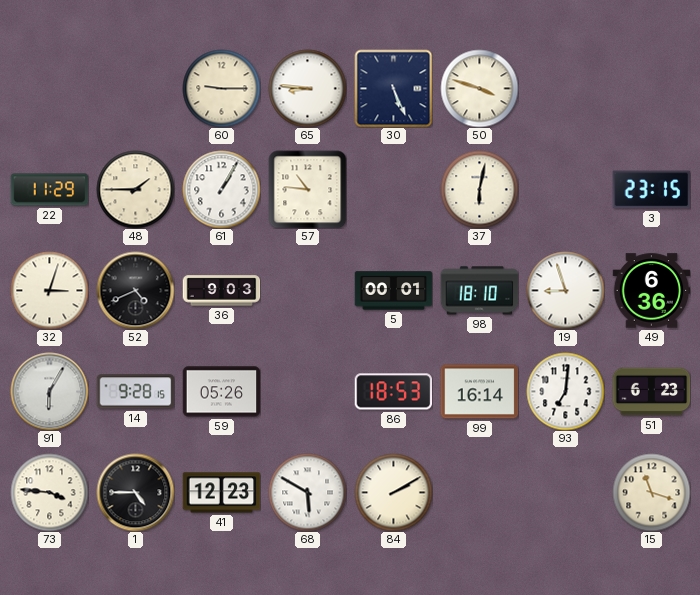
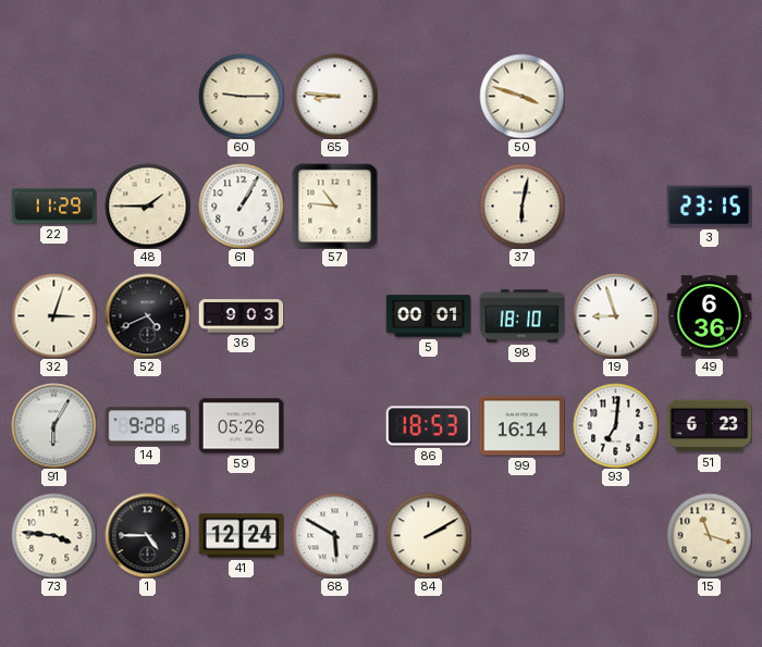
30: 5:26 -> none (393, 88)
41: 12:23 -> 12:24 (241, 536)
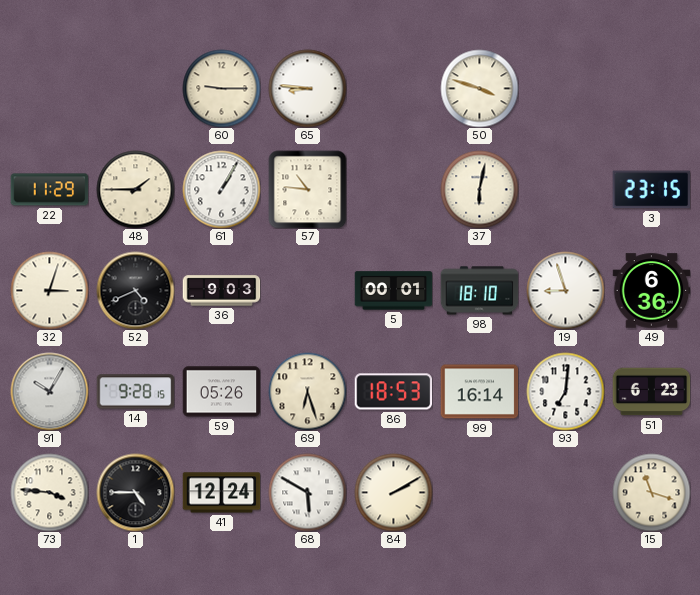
91: 6:05 -> 10:05 (49, 391)
69: none -> 6:27 (307, 391)
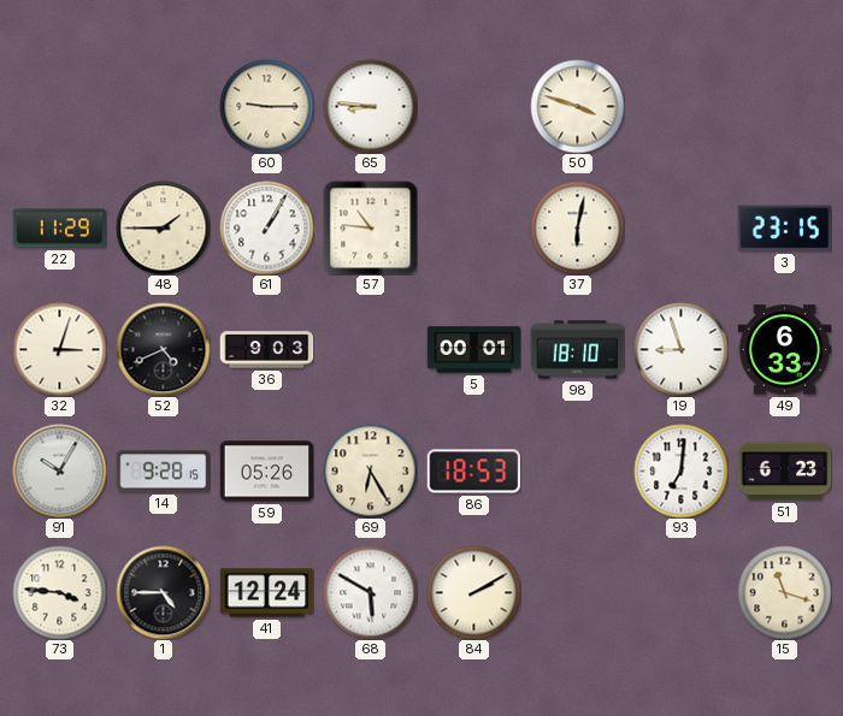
49: 6:36 -> 6:33 (784, 350)
69: 6:27 -> 6:25 (370, 471)
99: 16:14 -> none (479, 392)
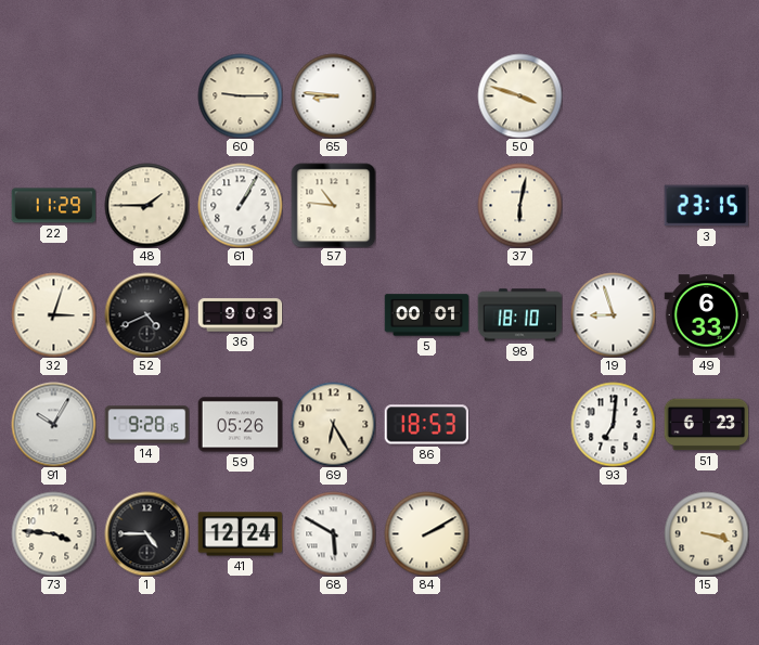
15: 11:18 -> 3:18 (706, 533)
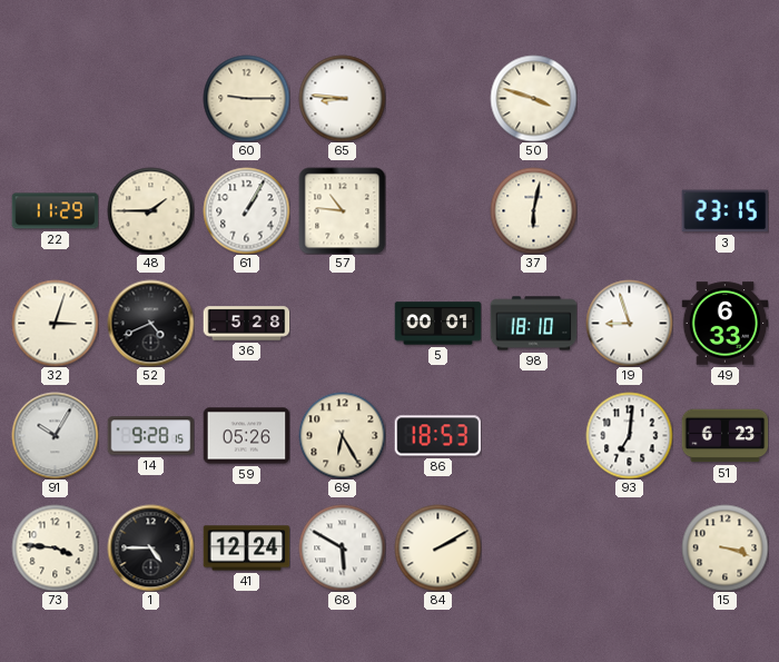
36: 9:03 -> 5:28 (246, 324)
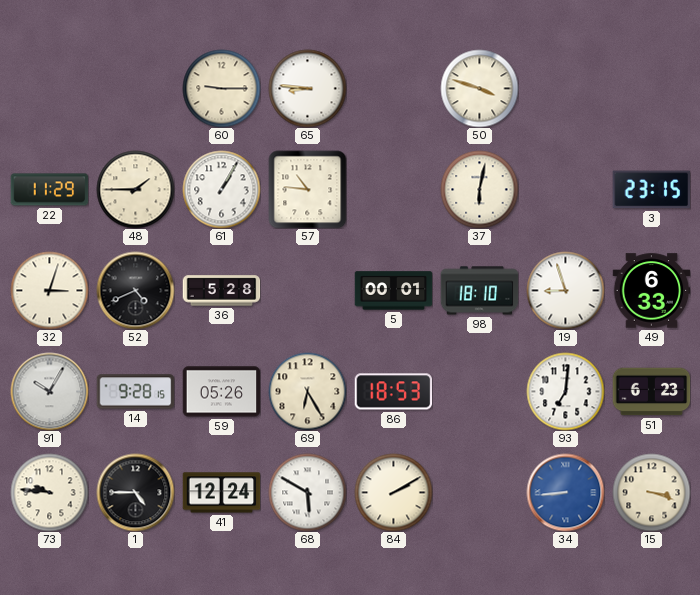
73: 3:46 -> 9:46 (49, 492)
34: none -> 8:44 (565, 492)
